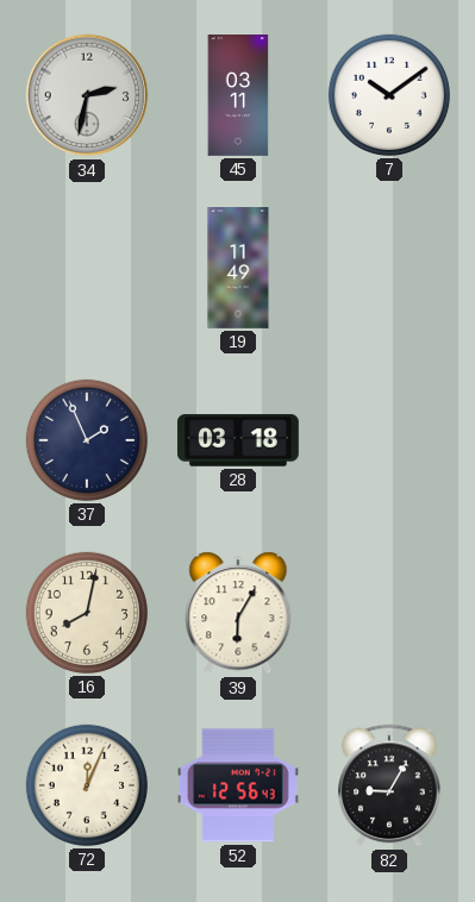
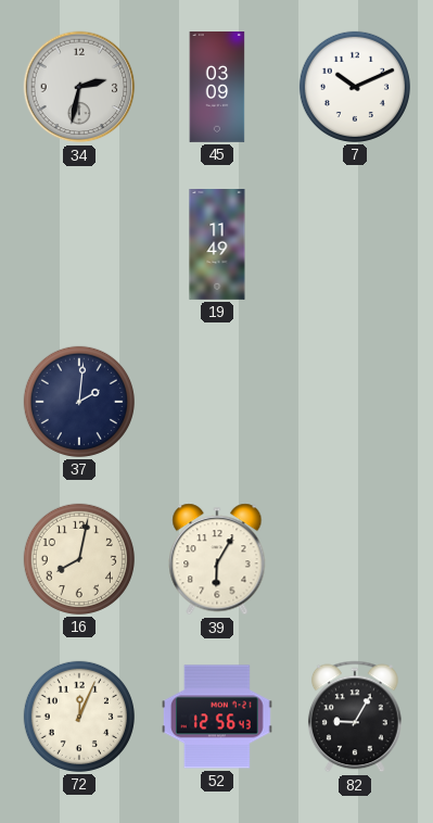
45: 03:11 -> 03:09 (217, 88)
7: 10:09 -> 10:11 (355, 87)
37: 1:56 -> 2:01 (79, 402)
28: 03:18 -> none (238, 440)
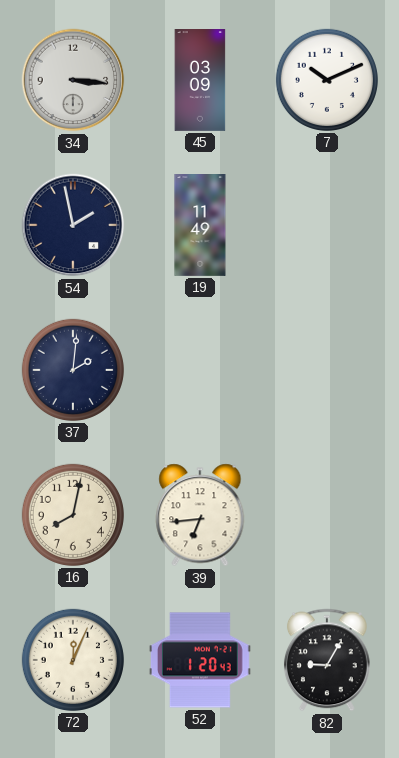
34: 2:32 -> 3:16 (73, 80)
54: none -> 1:58 (73, 225)
39: 6:05 -> 6:44 (200, 515)
52: 12:56 -> 1:20 (200, 660)
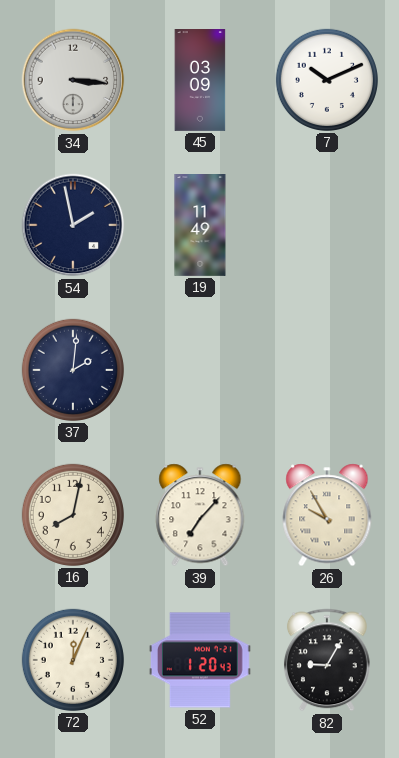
39: 6:44 -> 7:07 (200, 515)
26: none -> 9:55 (327, 515)
